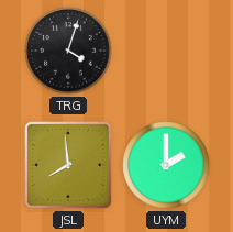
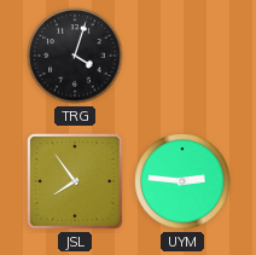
JSL: 7:59 -> 7:54 (76, 182)
UYM: 2:00 -> 2:46 (182, 181)
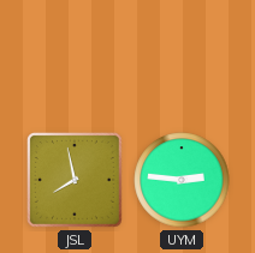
TRG: 4:03 -> none (75, 56)
JSL: 7:54 -> 7:58 (76, 181)
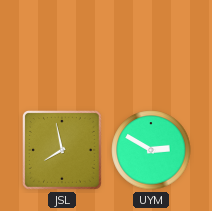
UYM: 2:46 -> 2:50 (151, 150)
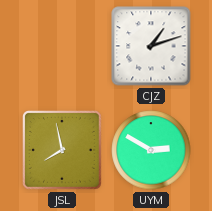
CJZ: none -> 1:12 (151, 46)
